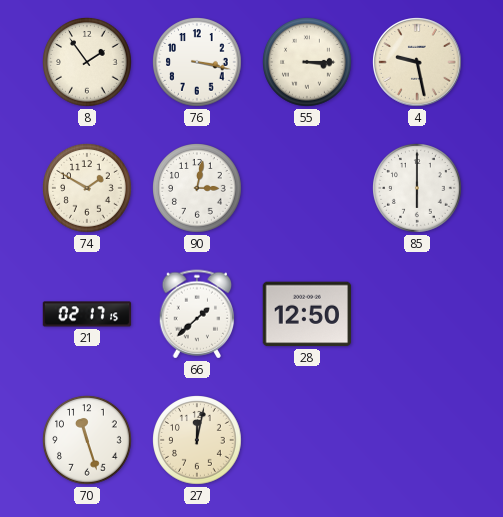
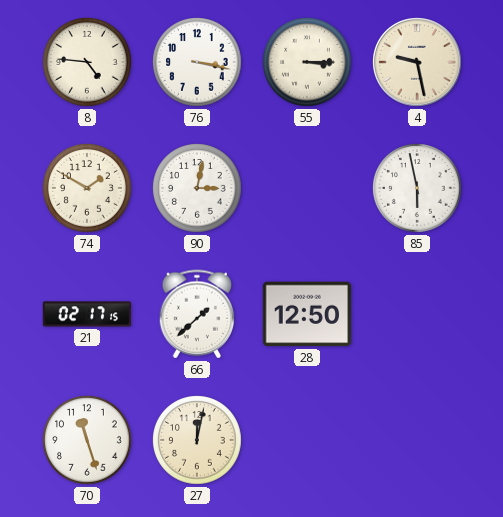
8: 1:54 -> 4:46 (87, 62)
85: 6:00 -> 5:58 (417, 188)
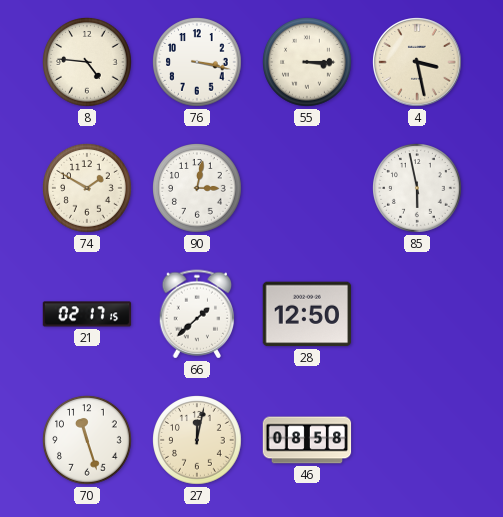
4: 9:28 -> 3:28 (417, 62)
46: none -> 08:58 (307, 440)
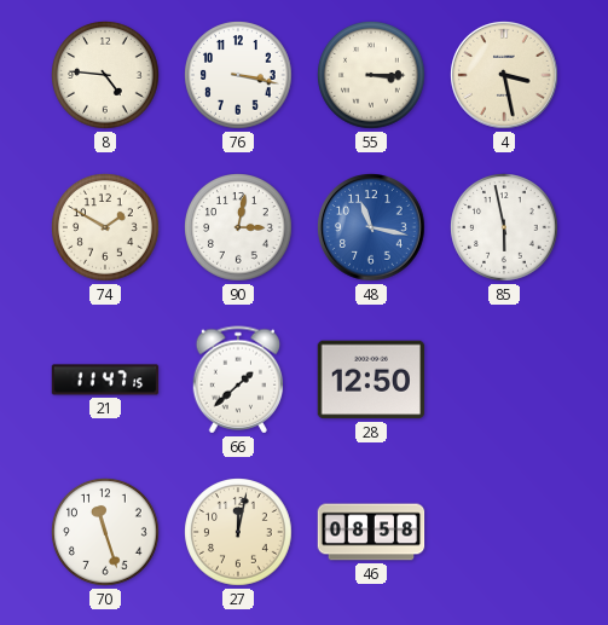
48: none -> 11:17 (371, 227)
21: 02:17 -> 11:47 (105, 380)
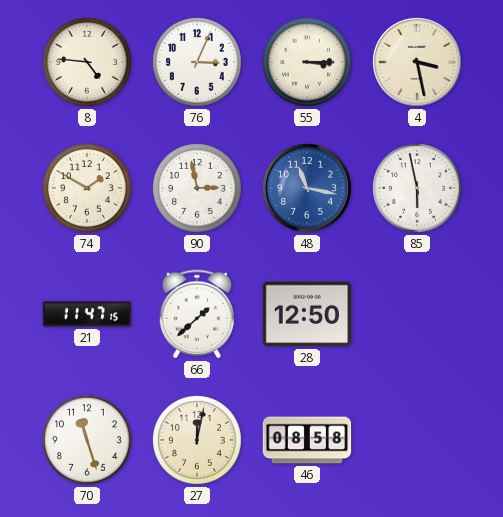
76: 3:17 -> 3:04 (197, 62)
90: 3:02 -> 2:58 (197, 188)
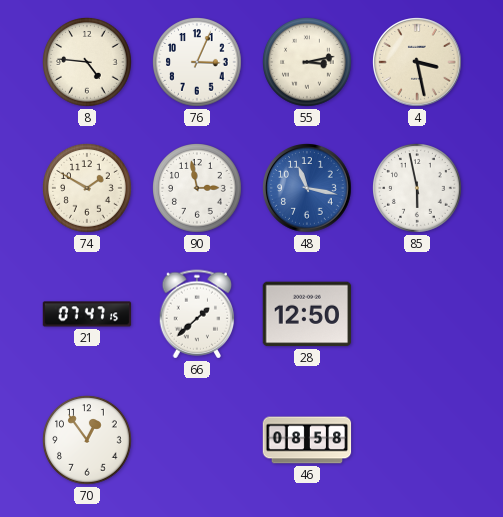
55: 3:15 -> 3:13 (307, 62)
21: 11:47 -> 07:47 (87, 314)
70: 11:27 -> 12:54 (87, 440)
27: 12:02 -> none (197, 440)
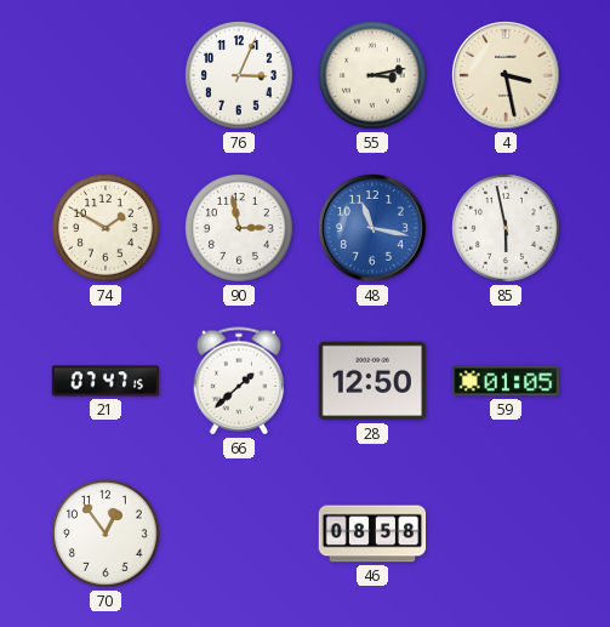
8: 4:46 -> none (87, 62)
59: none -> 01:05 (506, 381)
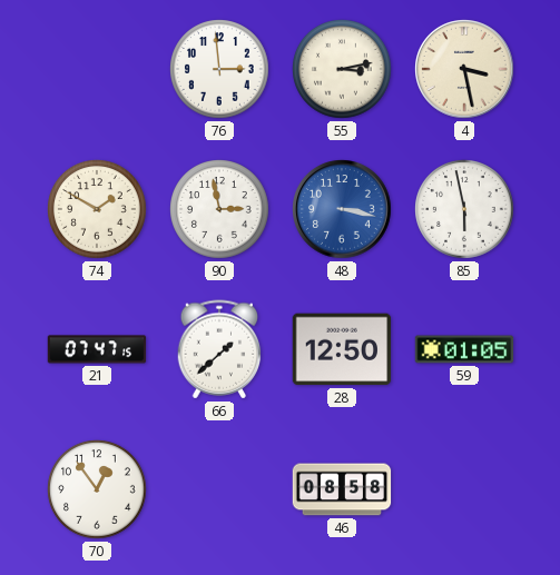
76: 3:04 -> 2:59 (219, 69)
48: 11:17 -> 3:17 (342, 209)
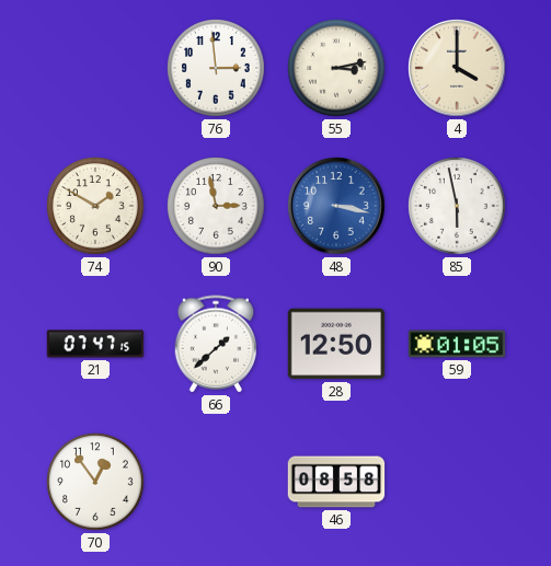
4: 3:28 -> 4:00 (457, 68)
